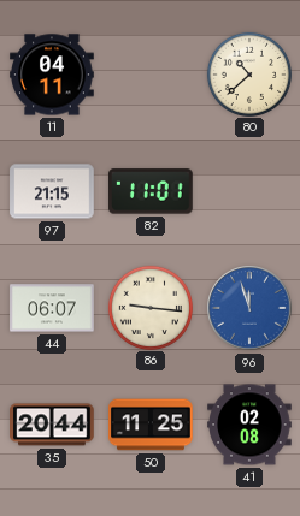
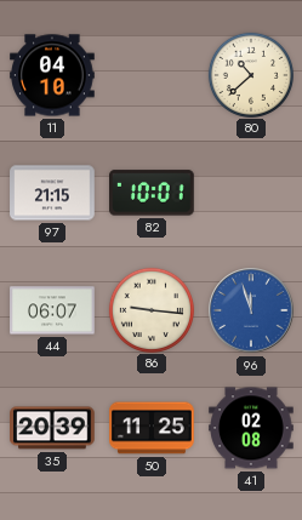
11: 04:11 -> 04:10 (52, 75)
82: 11:01 -> 10:01 (153, 193)
35: 20:44 -> 20:39 (53, 428)
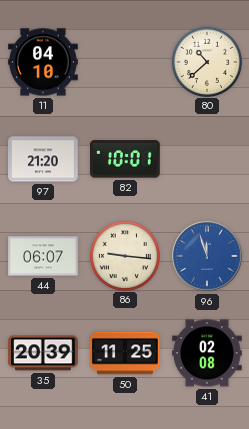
97: 21:15 -> 21:20 (43, 159)
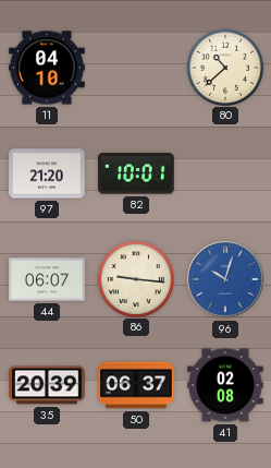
96: 11:57 -> 10:03 (225, 279)
50: 11:25 -> 06:37 (136, 385)
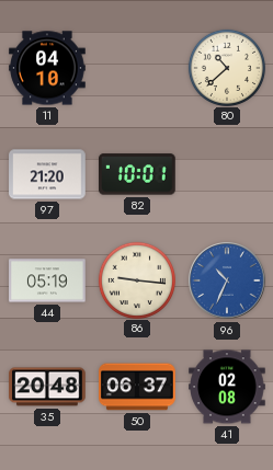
44: 06:07 -> 05:19 (47, 280)
96: 10:03 -> 10:34 (227, 280)
35: 20:39 -> 20:48 (48, 387)
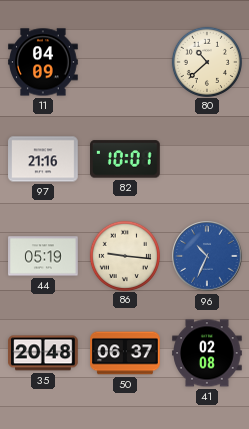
11: 04:10 -> 04:09 (43, 62)
97: 21:20 -> 21:16 (43, 159)
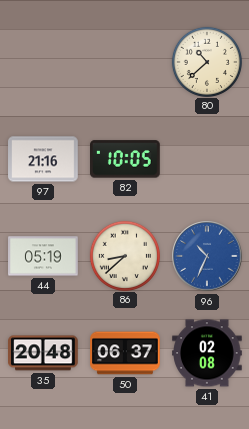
11: 04:09 -> none (43, 62)
82: 10:01 -> 10:05 (126, 159)
86: 9:16 -> 8:38 (124, 255)
